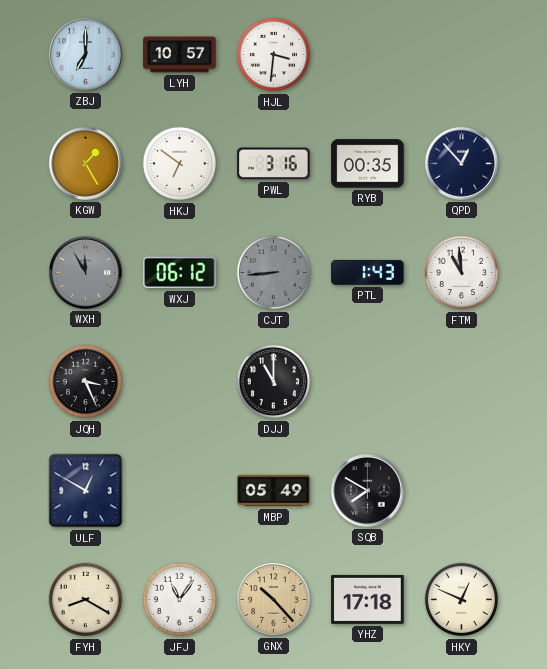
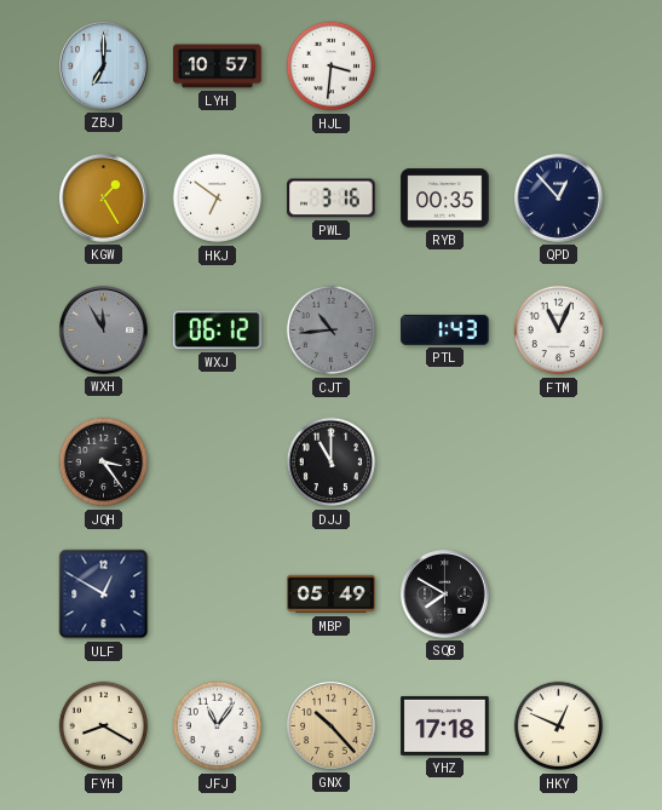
CJT: 8:44 -> 10:44 (332, 331)
FTM: 10:59 -> 11:04 (559, 331)
JQH: 3:26 -> 3:24 (104, 463)
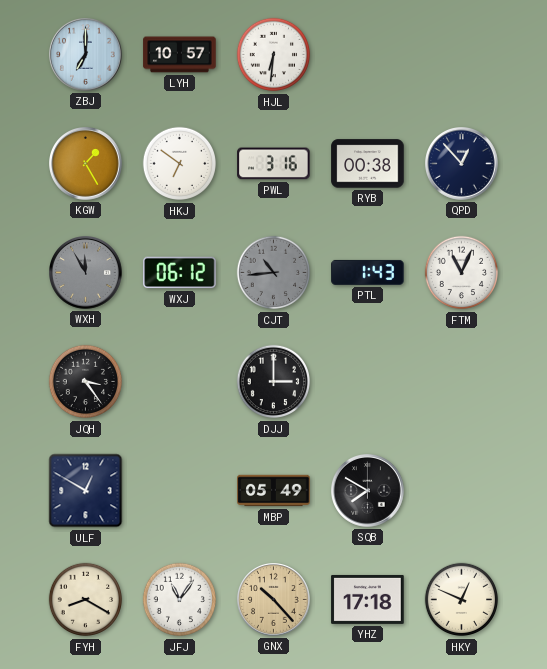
HJL: 3:31 -> 6:31 (274, 55)
RYB: 00:35 -> 00:38 (368, 164)
DJJ: 11:00 -> 3:00 (274, 382)
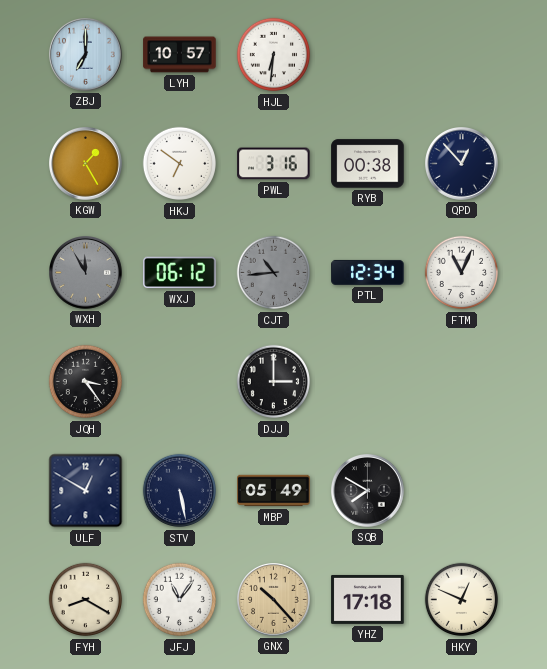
PTL: 1:43 -> 12:34 (368, 272)
STV: none -> 5:28 (180, 491)
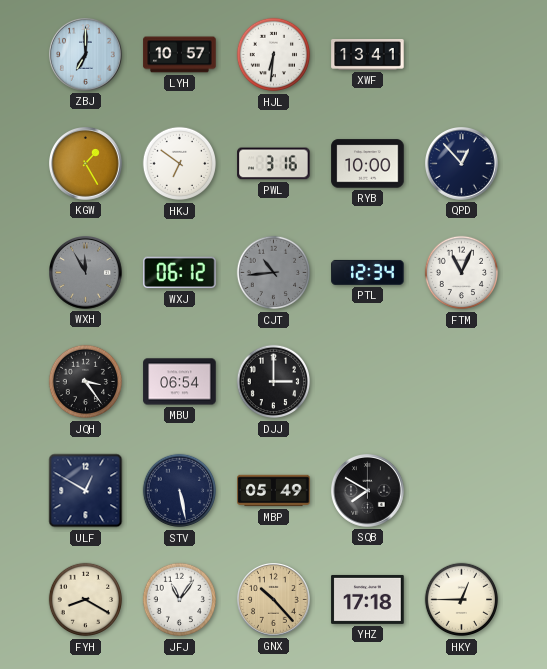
XWF: none -> 13:41 (368, 55)
RYB: 00:38 -> 10:00 (368, 164)
MBU: none -> 06:54 (180, 382)
HKY: 12:49 -> 12:45 (462, 600)
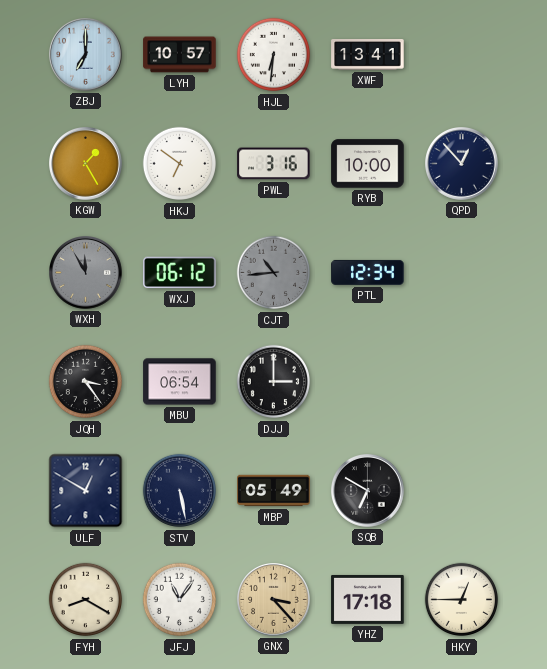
FTM: 11:04 -> none (462, 273)
SQB: 7:50 -> 6:50 (368, 491)
GNX: 10:23 -> 3:23 (274, 600)
